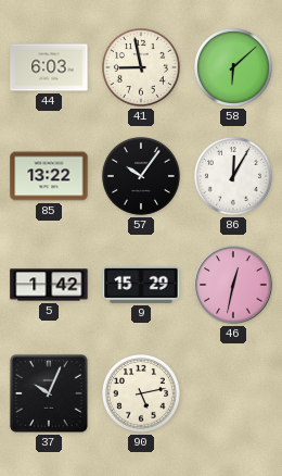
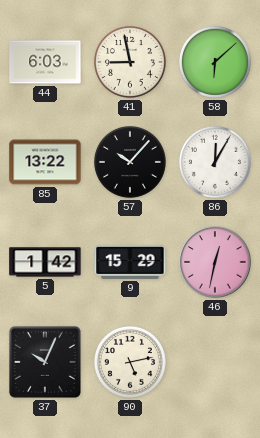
57: 10:06 -> 10:07 (130, 162)
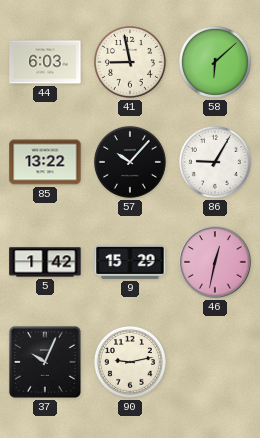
86: 12:05 -> 9:05 (215, 162)
90: 5:13 -> 9:13 (130, 362)
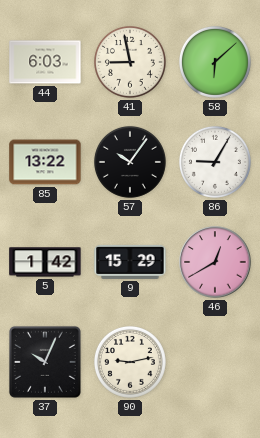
57: 10:07 -> 10:06 (130, 162)
46: 12:32 -> 12:40 (215, 262)
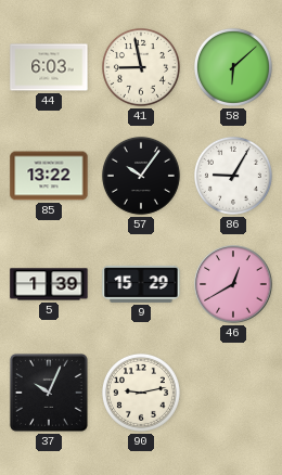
5: 1:42 -> 1:39 (49, 284)
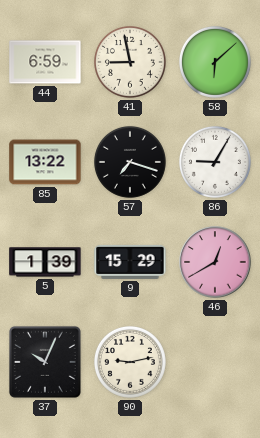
44: 6:03 -> 6:59 (45, 62)
57: 10:06 -> 7:18 (130, 162)
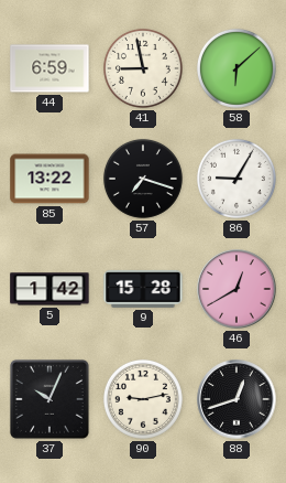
5: 1:39 -> 1:42 (50, 289)
9: 15:29 -> 15:28 (143, 289)
88: none -> 12:42 (237, 399)
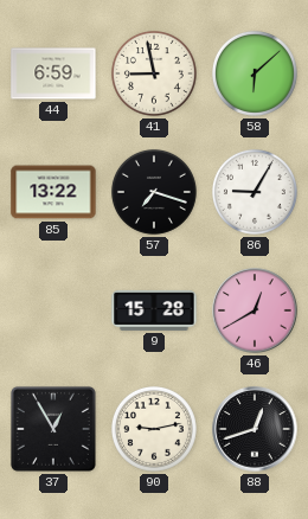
5: 1:42 -> none (50, 289)
37: 10:04 -> 12:55 (53, 429)
